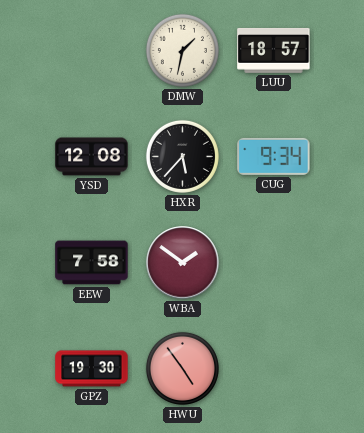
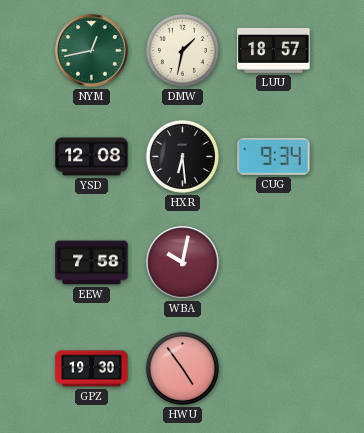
NYM: none -> 12:43 (92, 51)
HXR: 5:37 -> 6:29 (182, 156)
WBA: 1:51 -> 10:02 (183, 263)
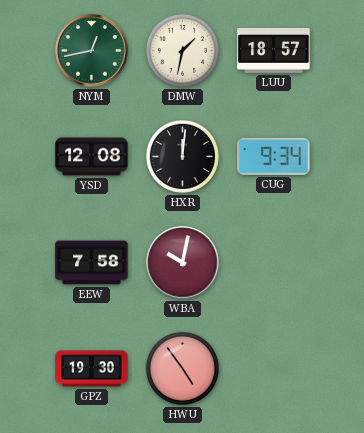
HXR: 6:29 -> 12:01 (182, 156)
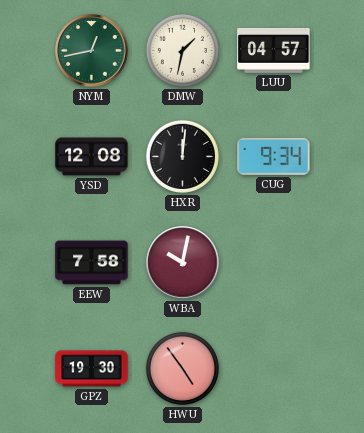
LUU: 18:57 -> 04:57 (274, 50)
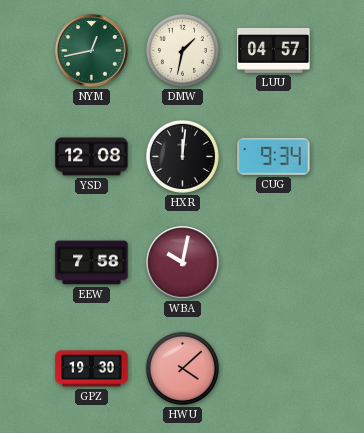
HWU: 4:54 -> 4:08 (182, 368)
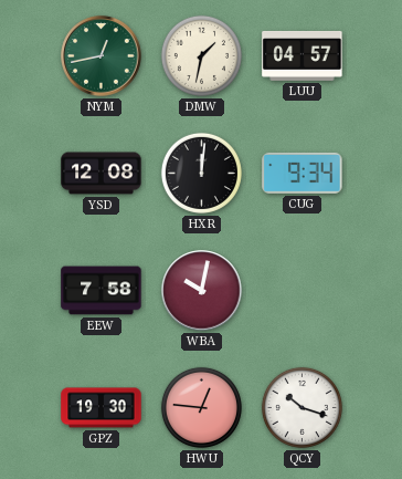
HWU: 4:08 -> 12:46 (201, 407)
QCY: none -> 10:18 (301, 407)
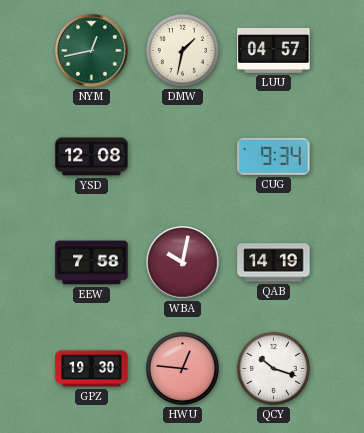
HXR: 12:01 -> none (201, 173)
QAB: none -> 14:19 (274, 263)
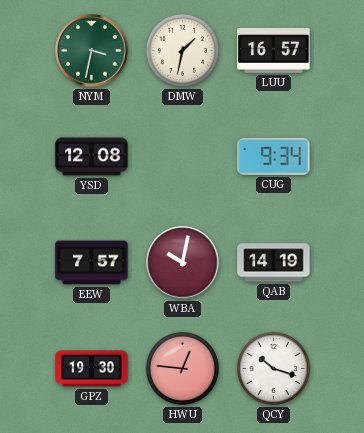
NYM: 12:43 -> 3:32 (92, 51)
LUU: 04:57 -> 16:57 (274, 50)
EEW: 7:58 -> 7:57 (92, 263)
